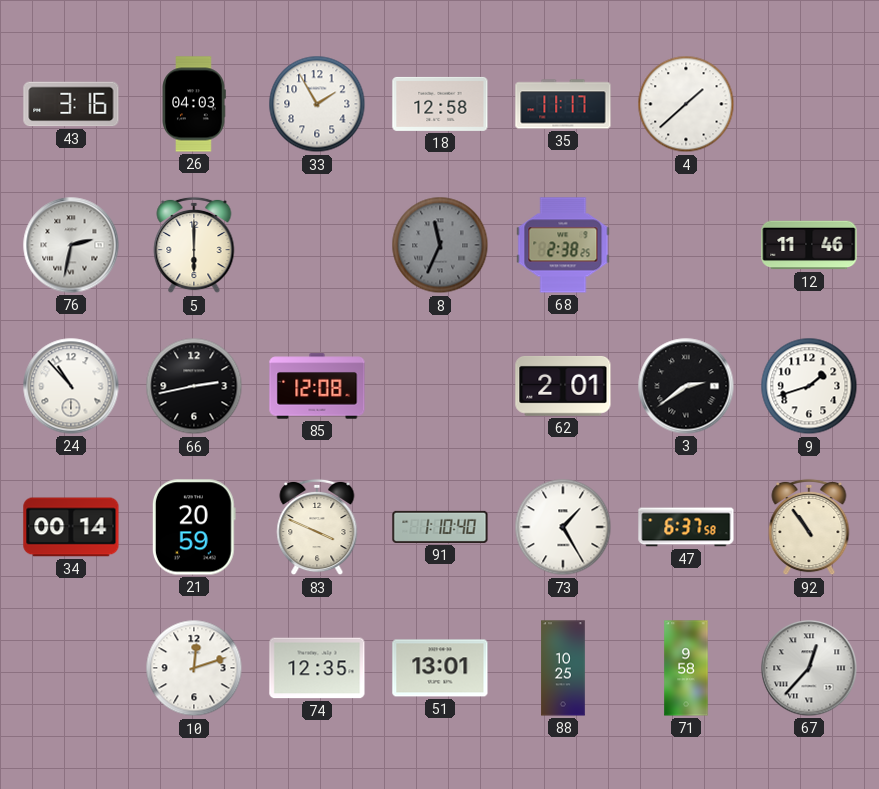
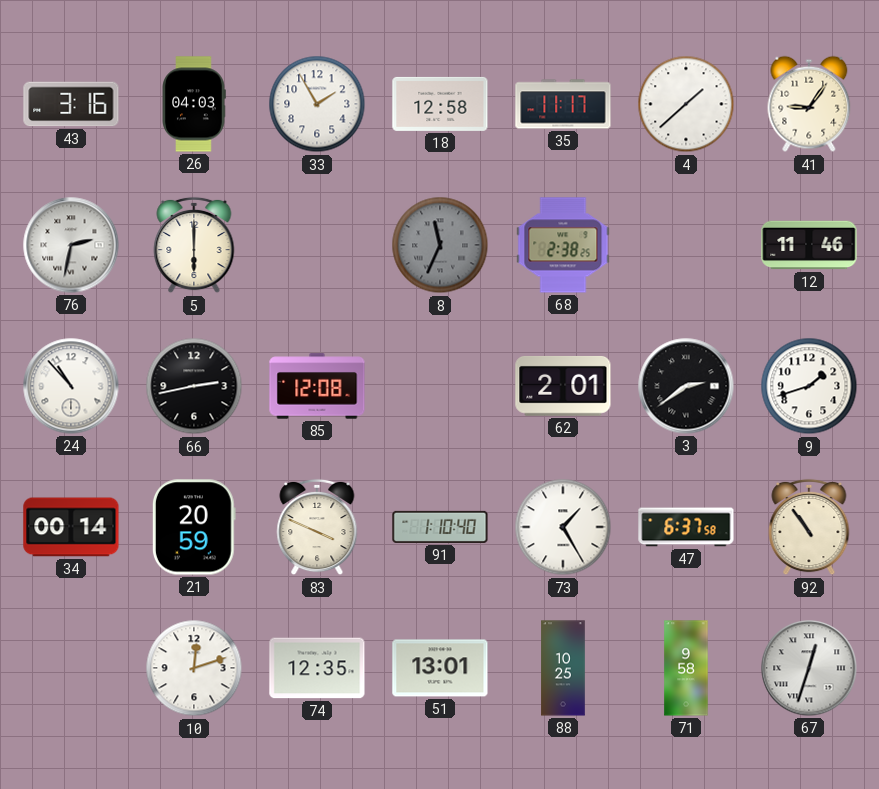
41: none -> 9:06 (809, 104)
67: 12:37 -> 12:33 (809, 668)
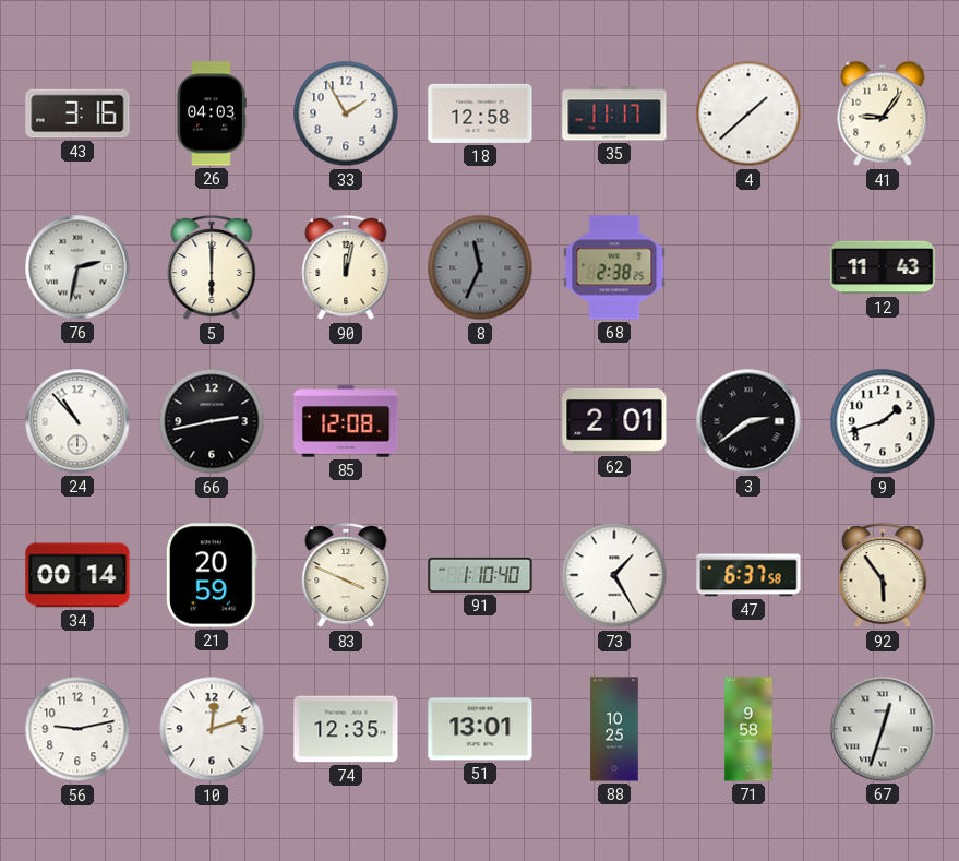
90: none -> 12:02 (346, 267)
12: 11:46 -> 11:43 (883, 267)
92: 10:54 -> 5:54 (883, 575)
56: none -> 9:13 (77, 729)
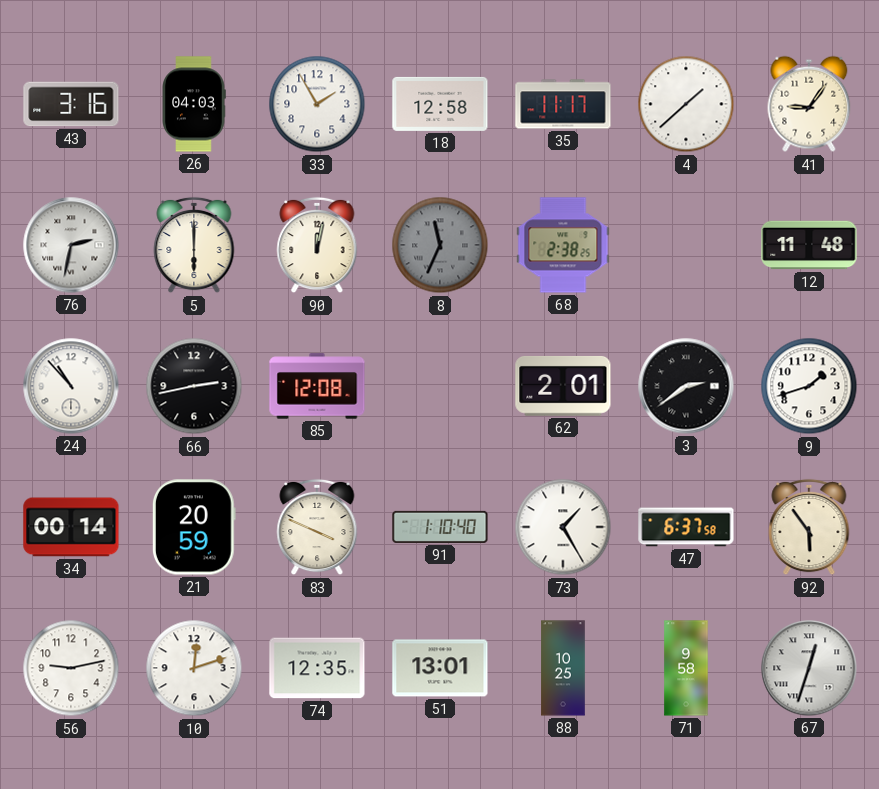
12: 11:43 -> 11:48 (809, 245)
